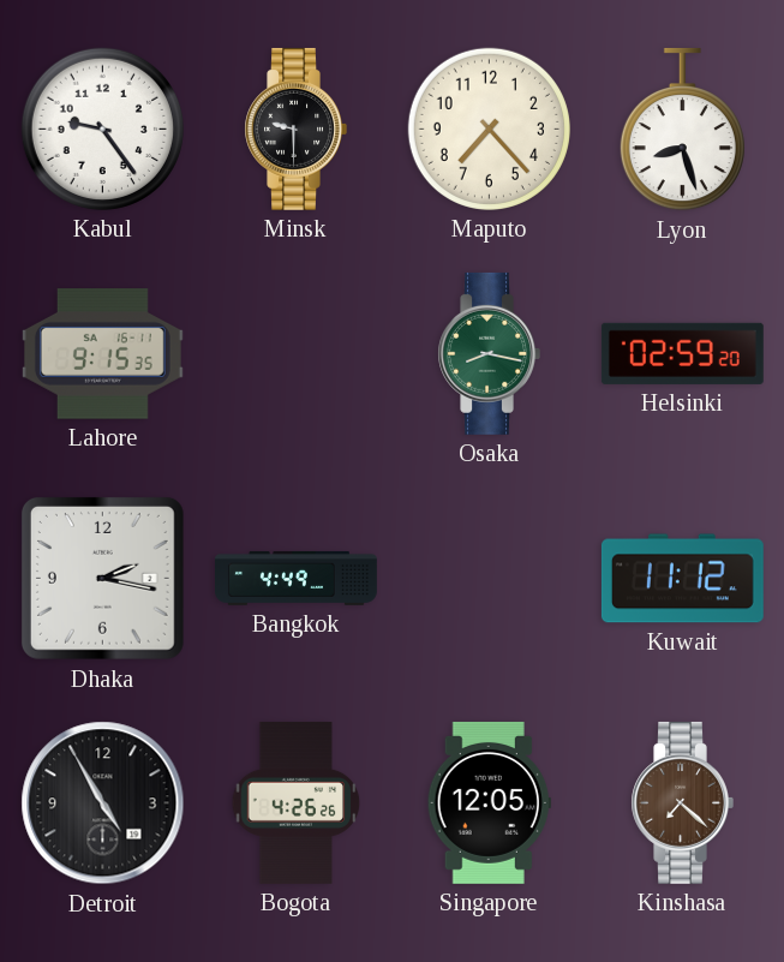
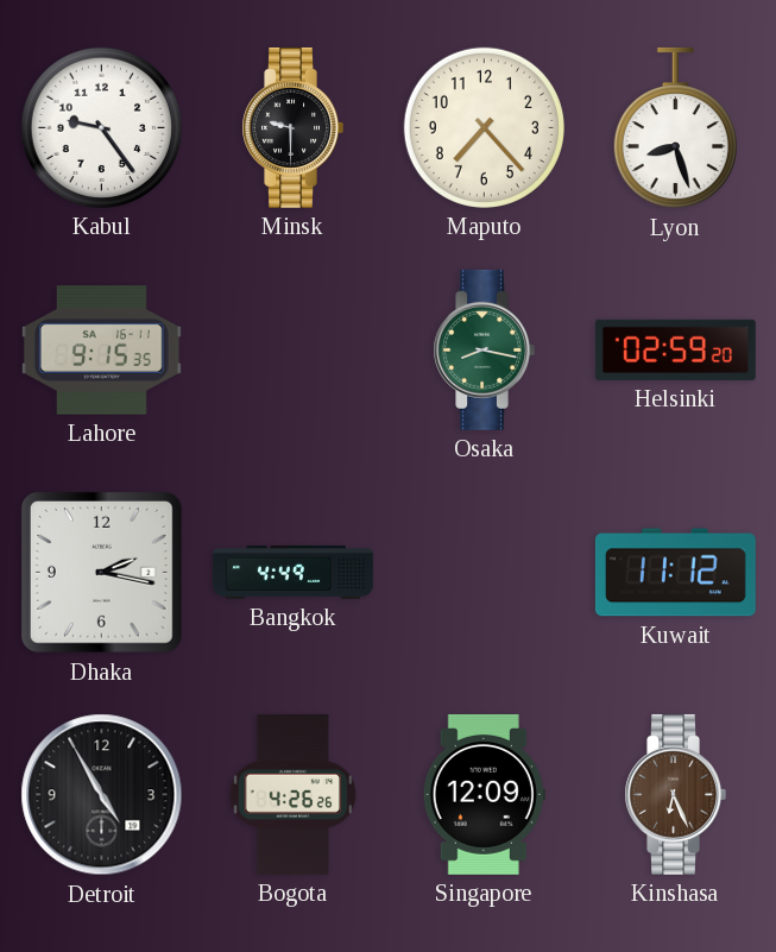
Singapore: 12:05 -> 12:09 (484, 794)
Kinshasa: 7:22 -> 6:26 (675, 794)
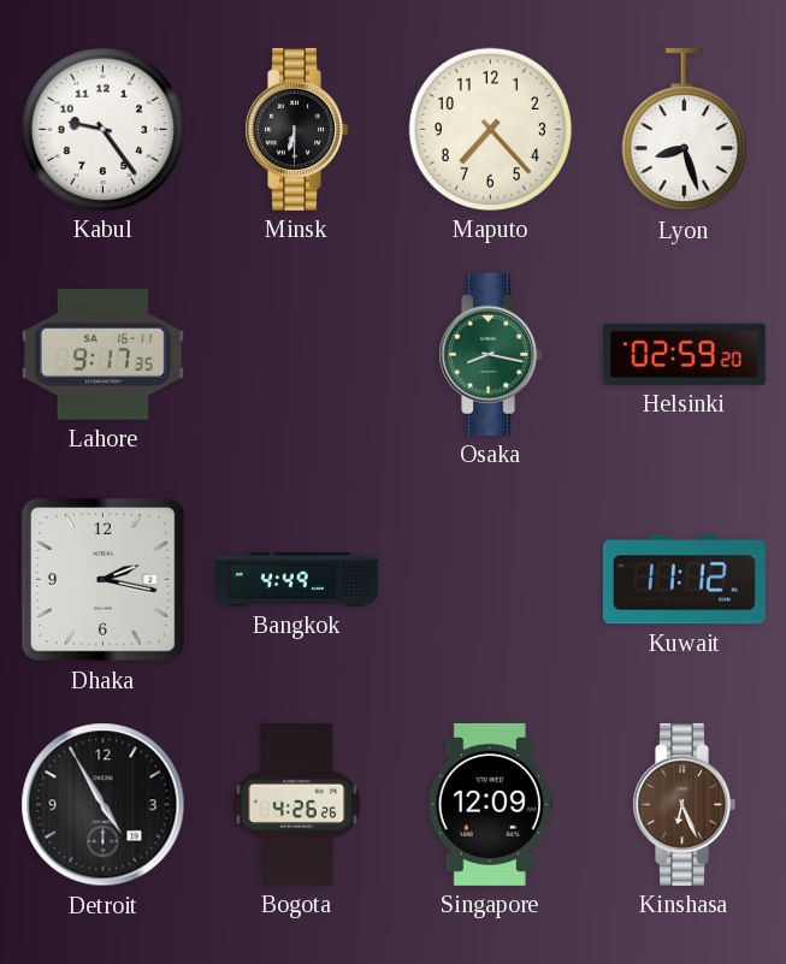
Minsk: 9:30 -> 6:30 (296, 129)
Lahore: 9:15 -> 9:17 (102, 355)
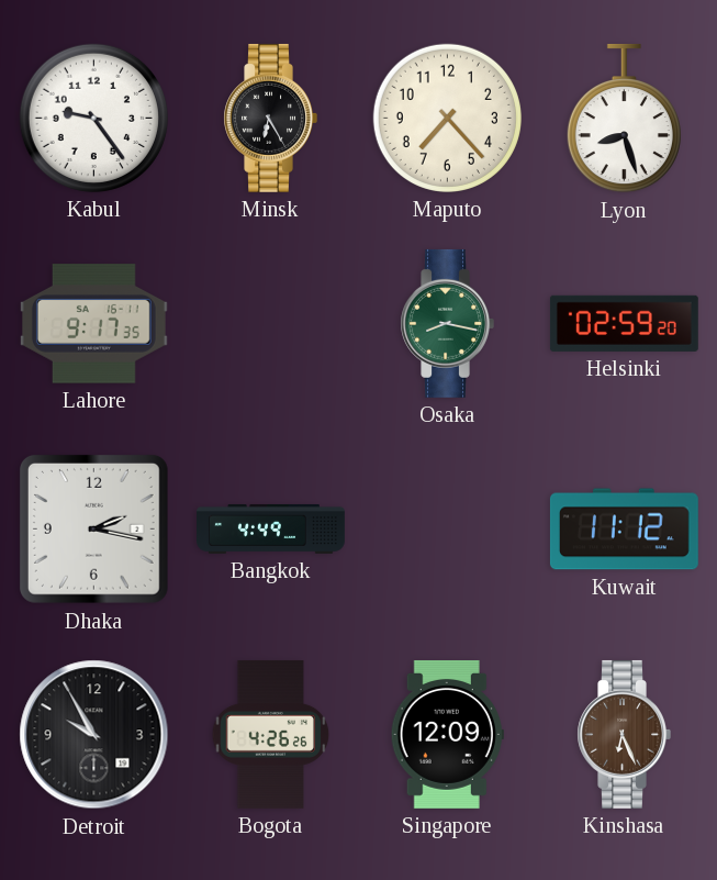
Minsk: 6:30 -> 6:25 (270, 118)
Detroit: 4:55 -> 9:55 (94, 735)
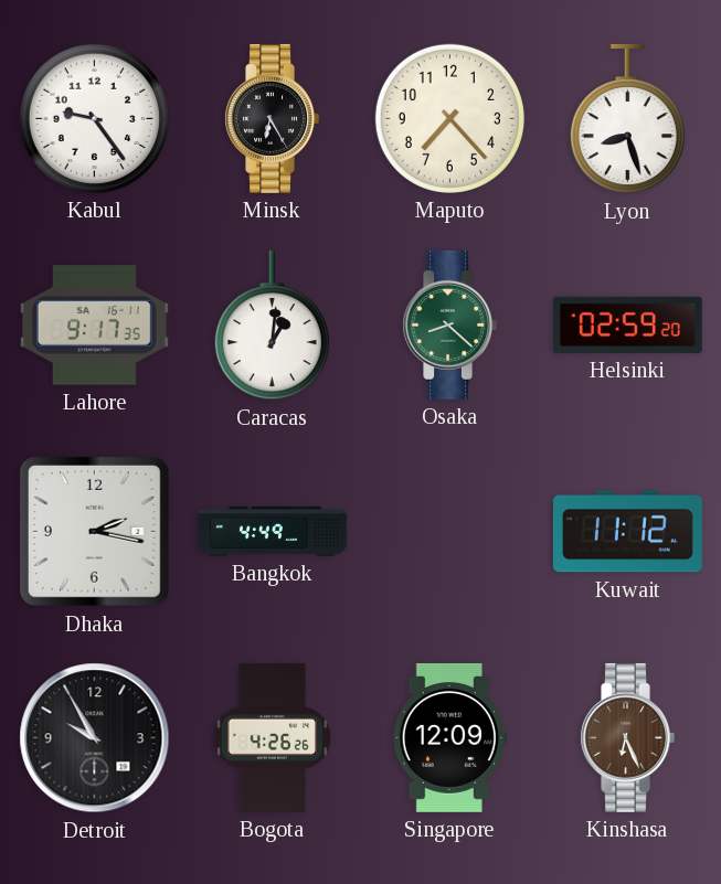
Caracas: none -> 1:01 (272, 326)
Osaka: 8:17 -> 8:22 (449, 324)
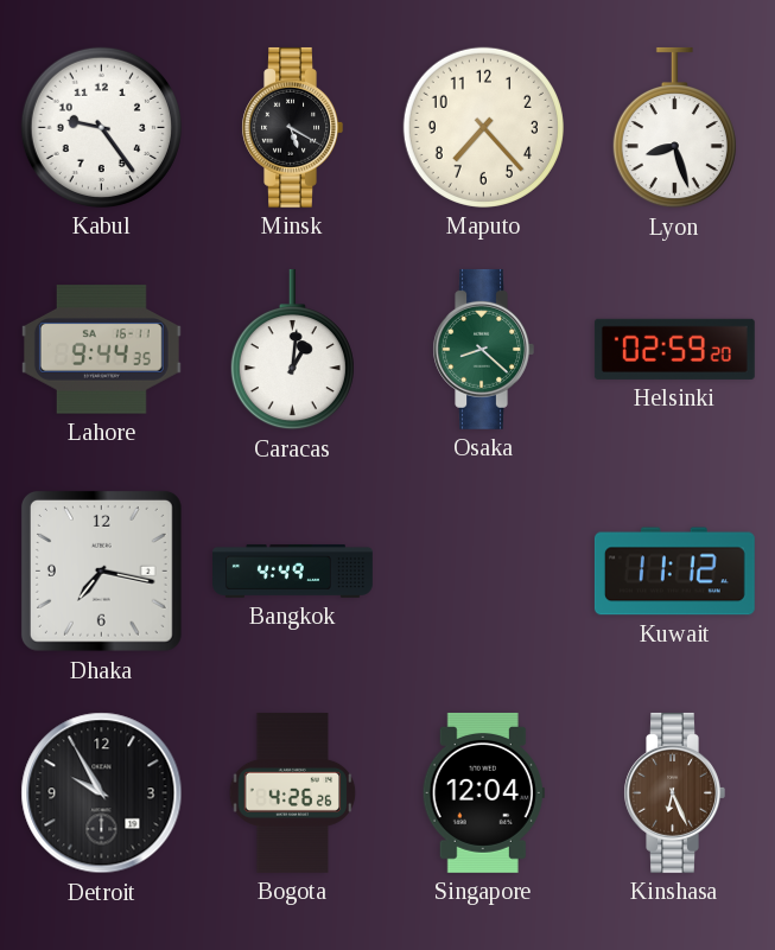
Minsk: 6:25 -> 5:20 (292, 127)
Lahore: 9:17 -> 9:44 (101, 350)
Dhaka: 2:17 -> 7:17 (101, 570)
Singapore: 12:09 -> 12:04 (483, 792)
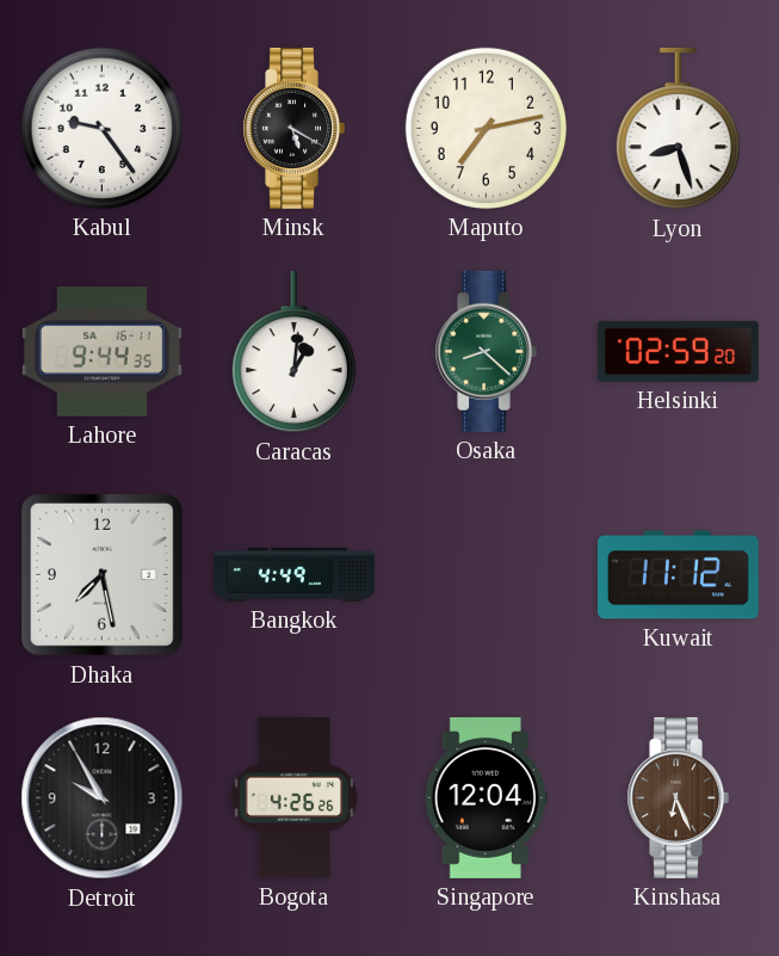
Maputo: 7:23 -> 7:13 (486, 128)
Dhaka: 7:17 -> 7:28 (101, 574)
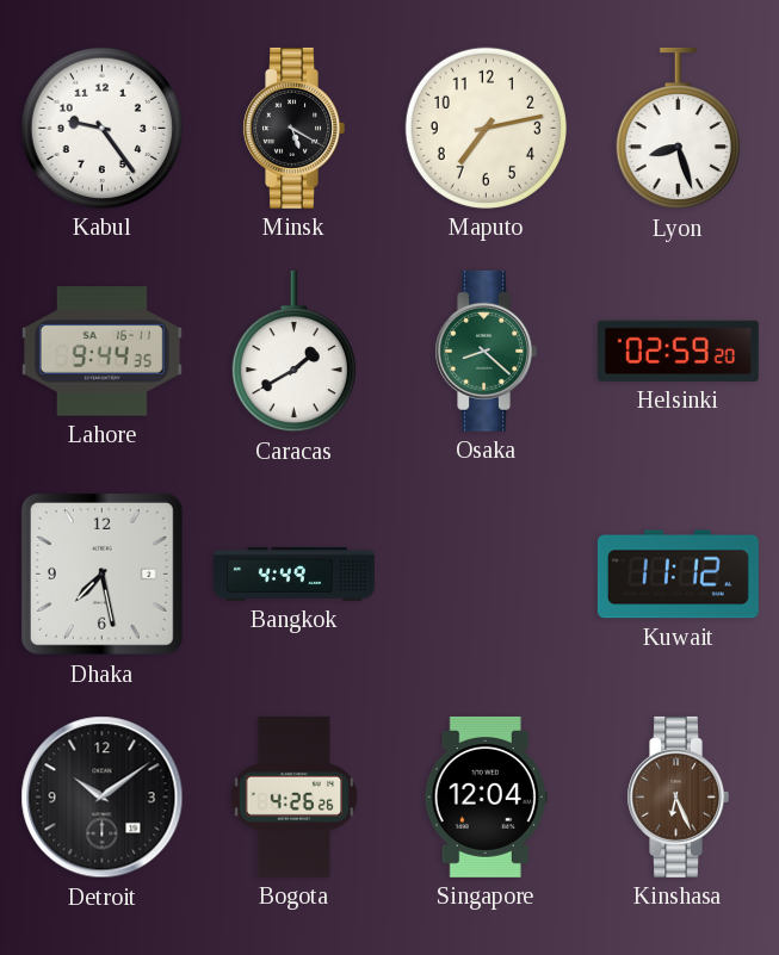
Caracas: 1:01 -> 1:40 (293, 352)
Detroit: 9:55 -> 10:09 (103, 798)
